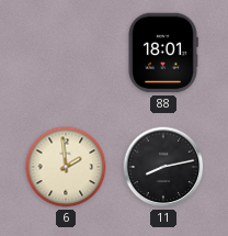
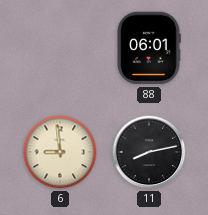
88: 18:01 -> 06:01 (149, 48)
6: 1:59 -> 8:59 (60, 152)
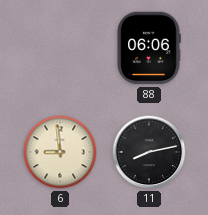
88: 06:01 -> 06:06 (149, 48)
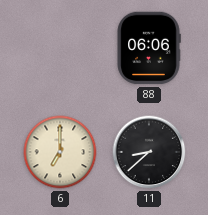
6: 8:59 -> 7:00 (60, 152)
11: 8:13 -> 8:38 (149, 152)
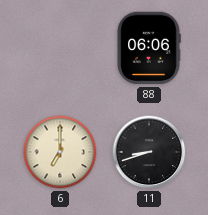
11: 8:38 -> 8:42 (149, 152)
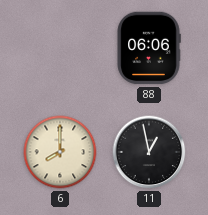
6: 7:00 -> 8:00 (60, 152)
11: 8:42 -> 12:58 (149, 152)
